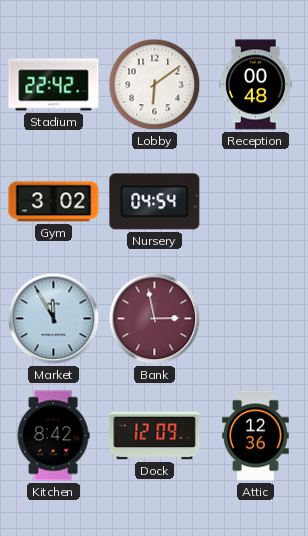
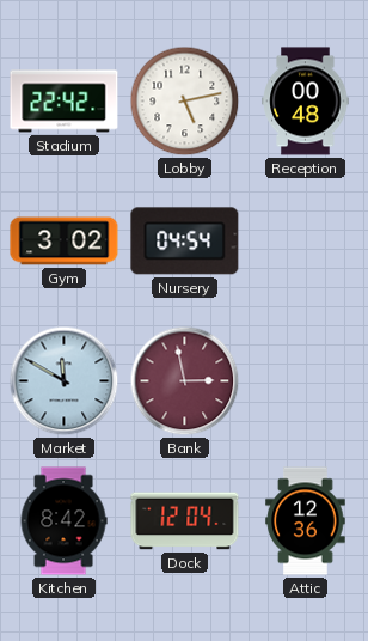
Lobby: 6:09 -> 5:13 (185, 102)
Market: 11:55 -> 11:50 (65, 381)
Dock: 12:09 -> 12:04 (185, 521)
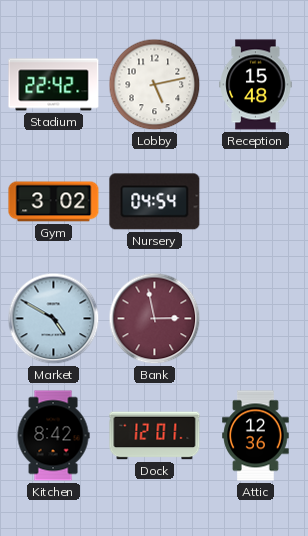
Reception: 00:48 -> 15:48 (256, 85)
Market: 11:50 -> 4:50 (54, 319)
Dock: 12:04 -> 12:01 (155, 436)
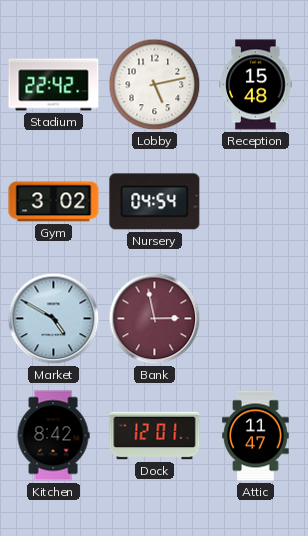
Attic: 12:36 -> 11:47 (256, 436)
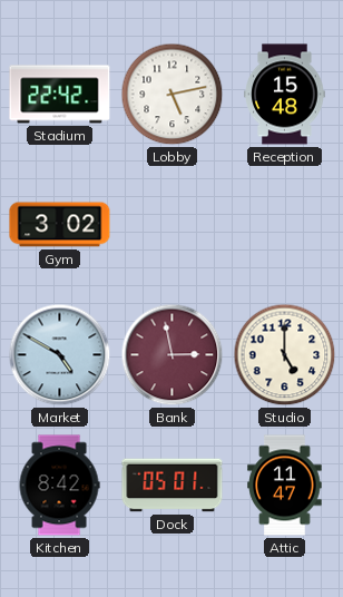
Nursery: 04:54 -> none (155, 202)
Studio: none -> 5:00 (285, 355)
Dock: 12:01 -> 05:01 (173, 486)
